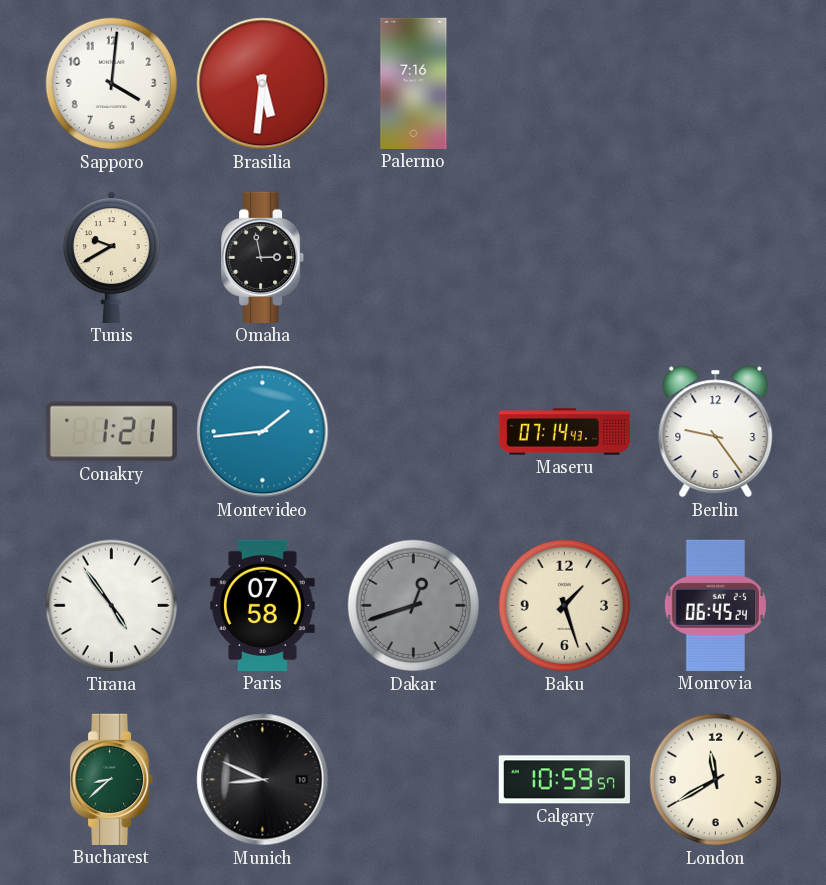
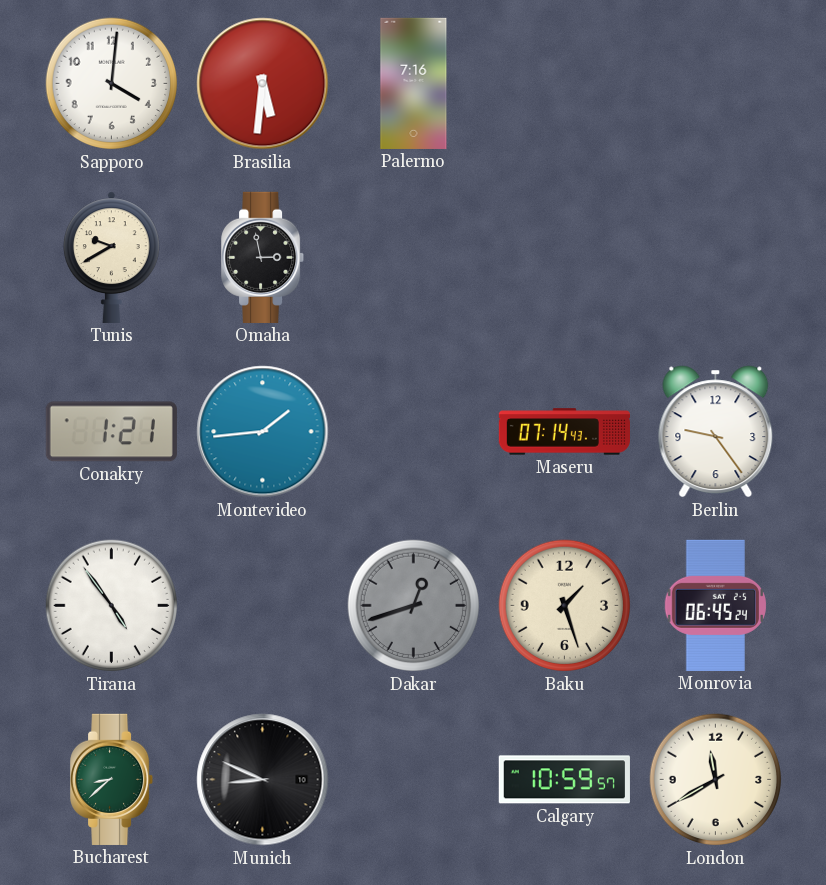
Paris: 07:58 -> none (263, 605)
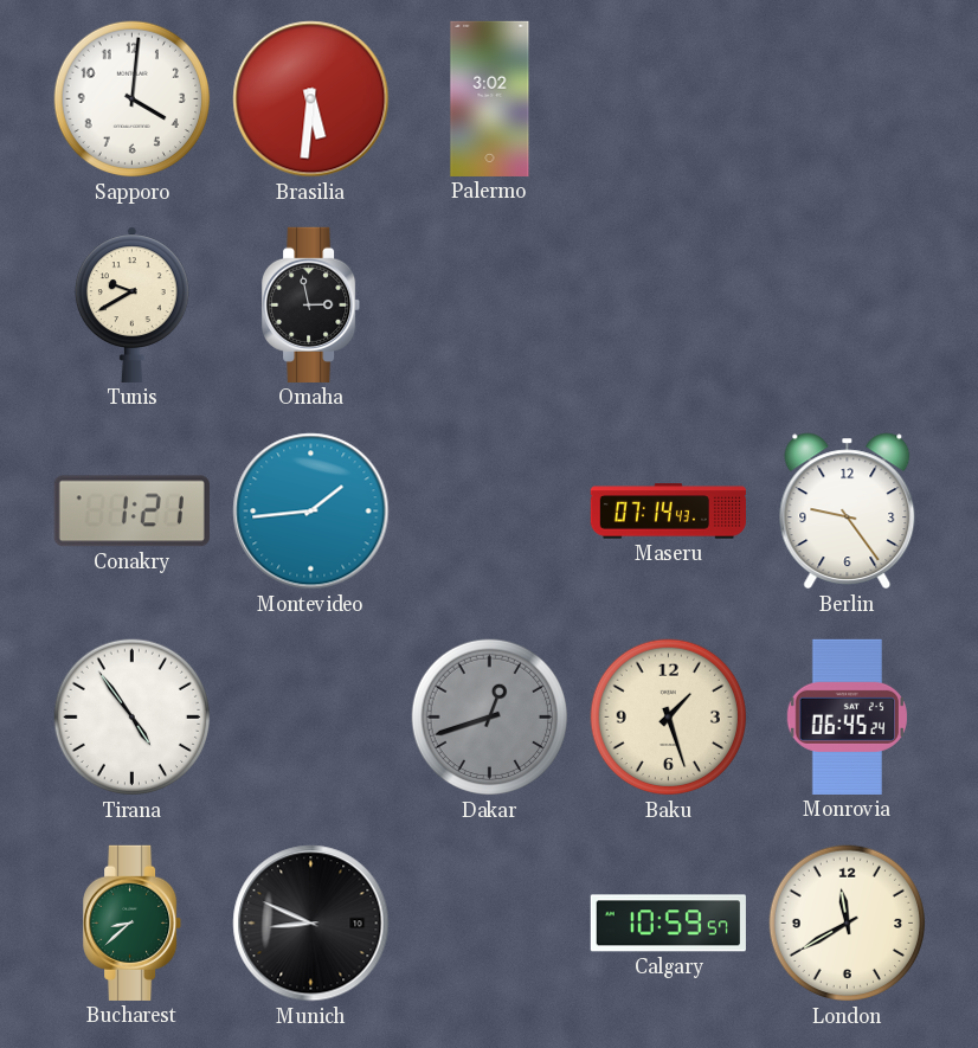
Palermo: 7:16 -> 3:02 (490, 98)
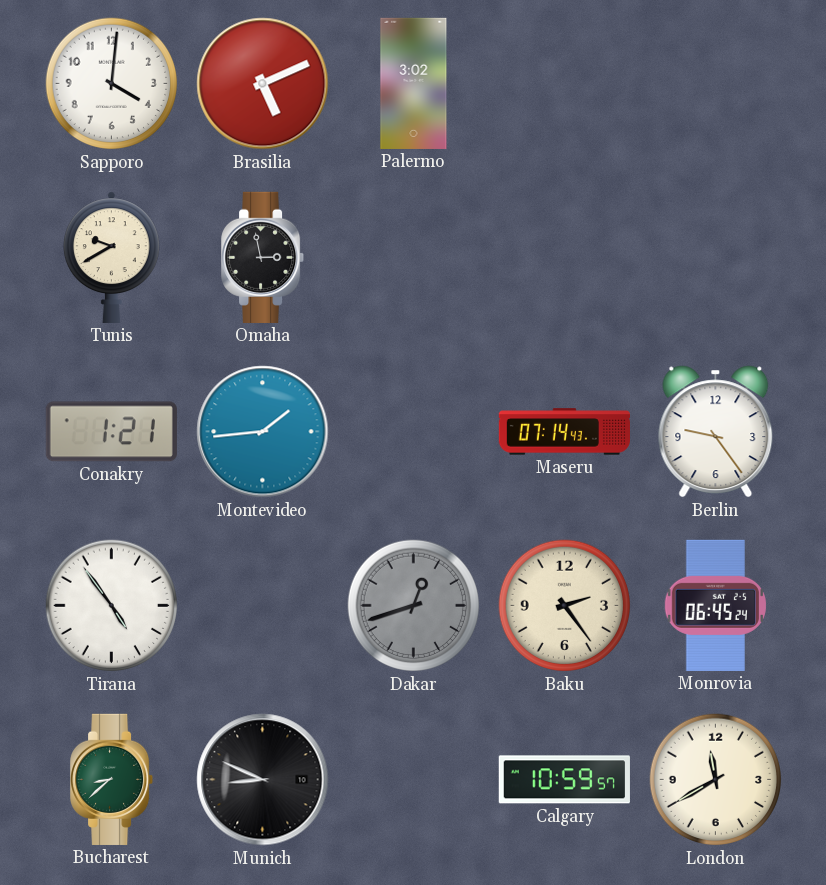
Brasilia: 5:31 -> 5:11 (263, 84)
Baku: 1:27 -> 2:24 (565, 606)
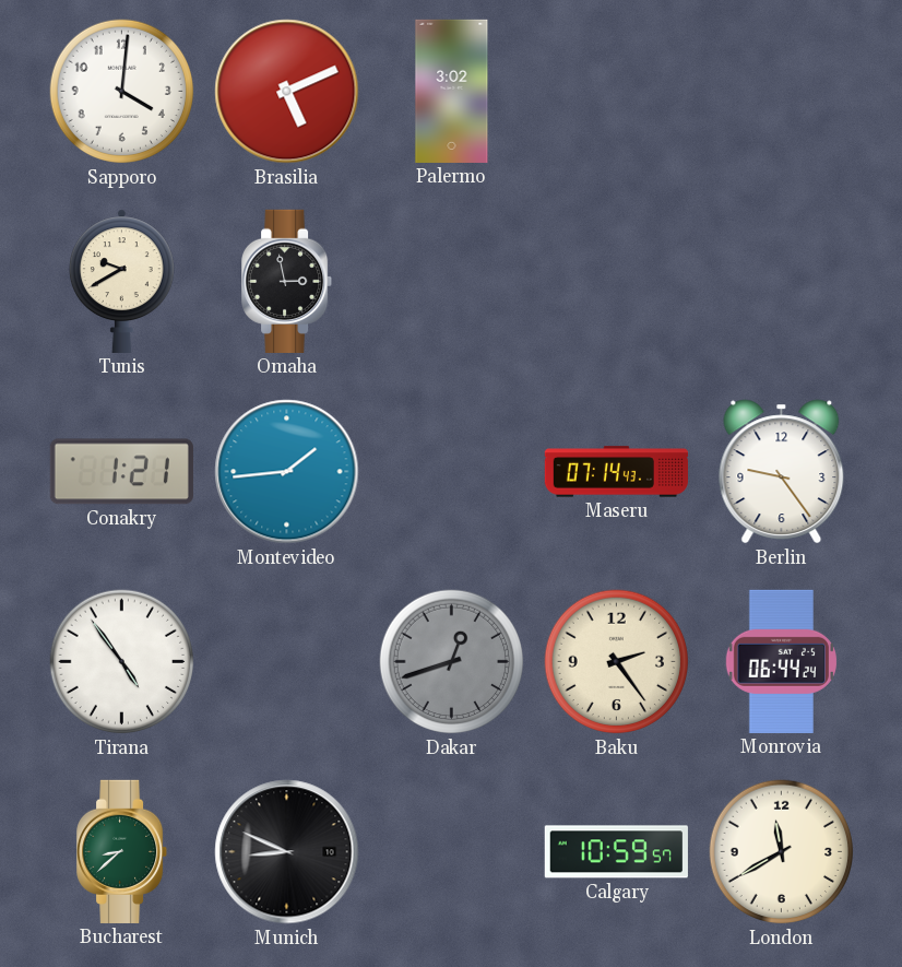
Monrovia: 06:45 -> 06:44 (781, 661)
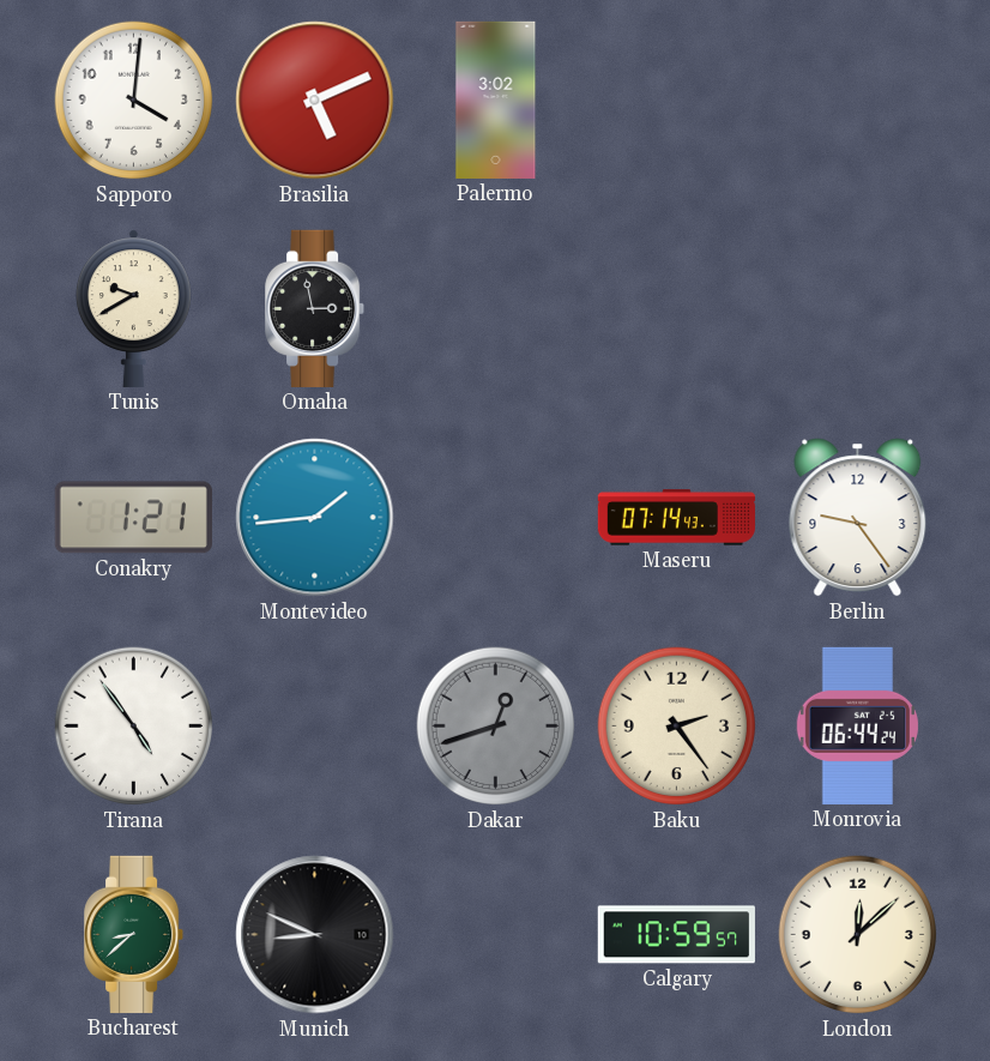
London: 11:40 -> 12:08 (858, 935)
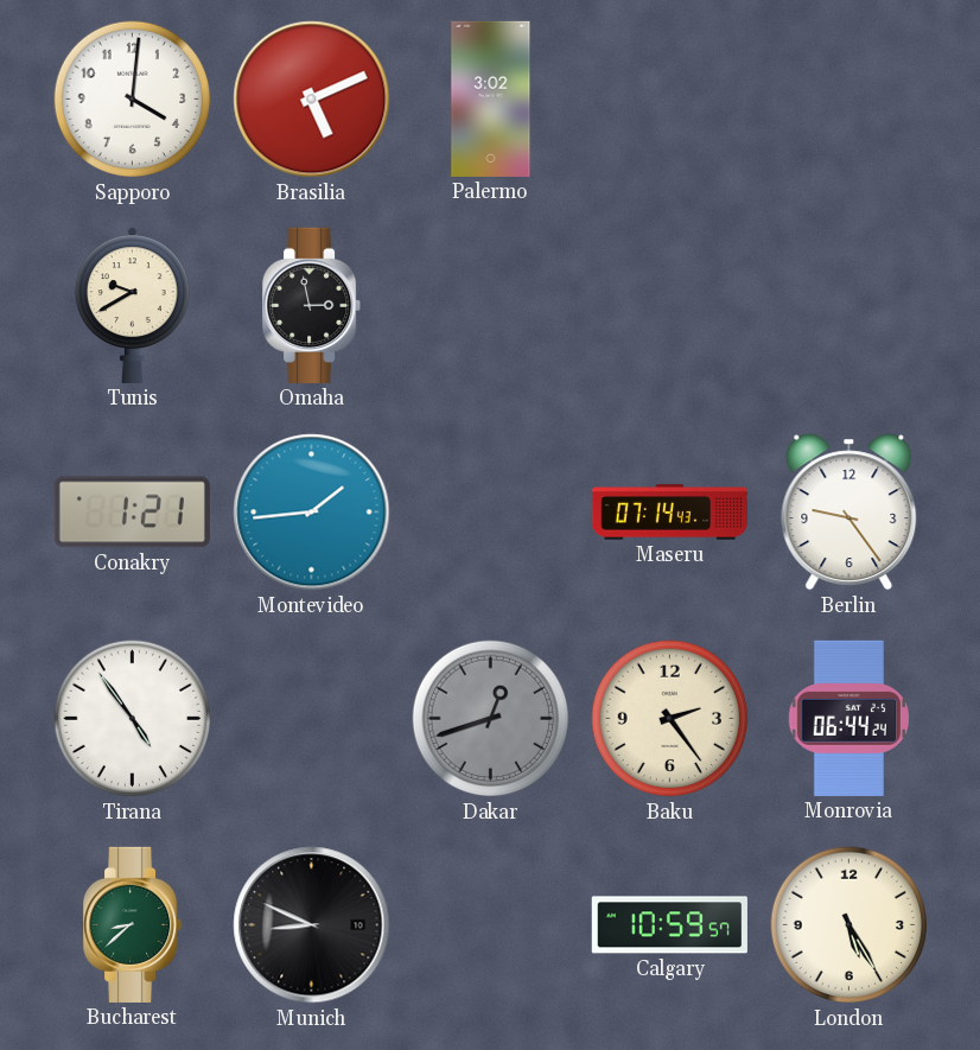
London: 12:08 -> 5:25 (849, 925)
